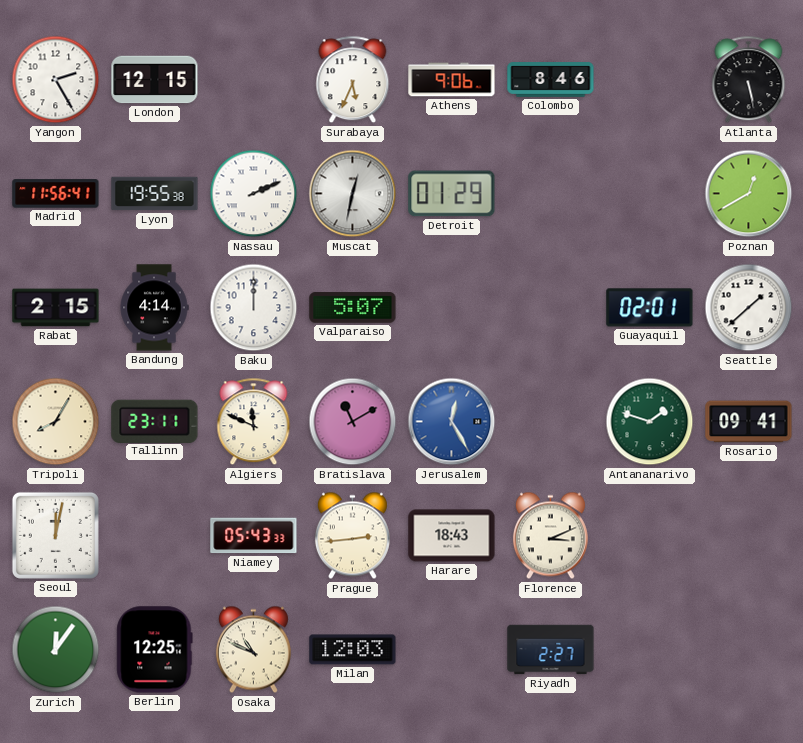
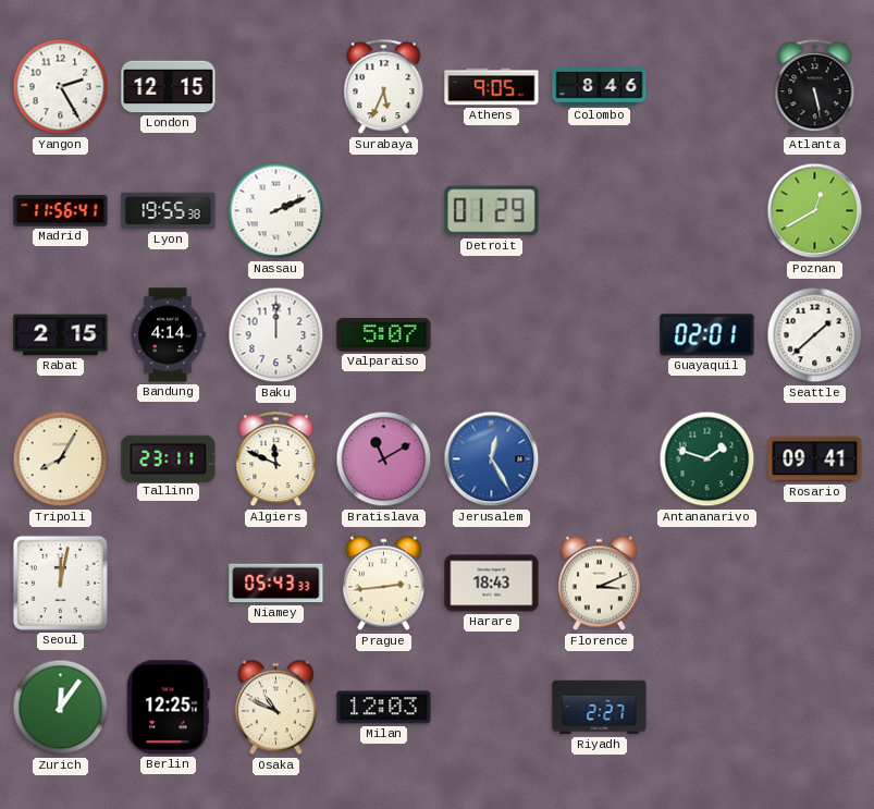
Athens: 9:06 -> 9:05 (492, 87)
Muscat: 12:32 -> none (353, 194)
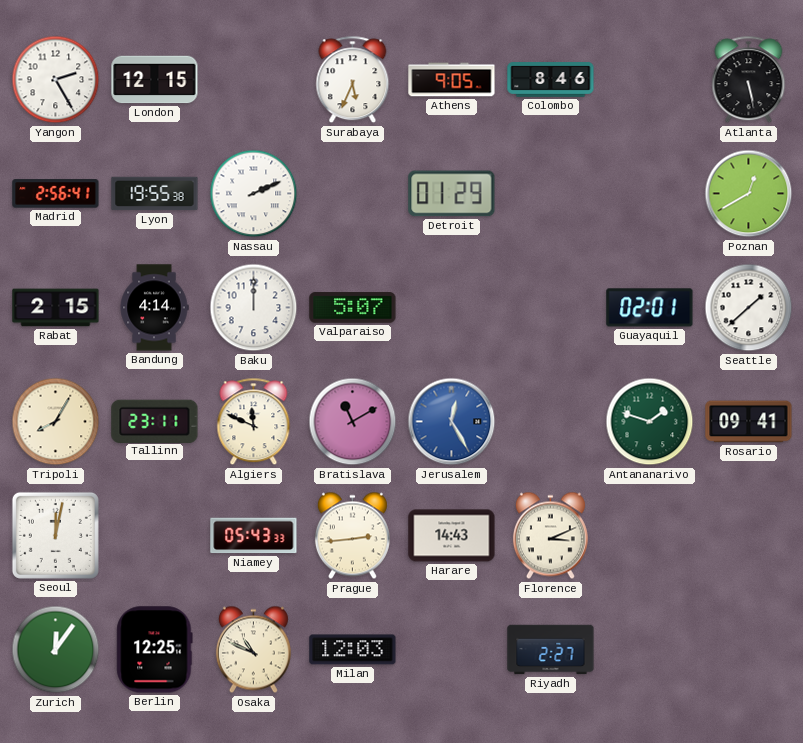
Madrid: 11:56 -> 2:56 (56, 194)
Harare: 18:43 -> 14:43 (452, 536)
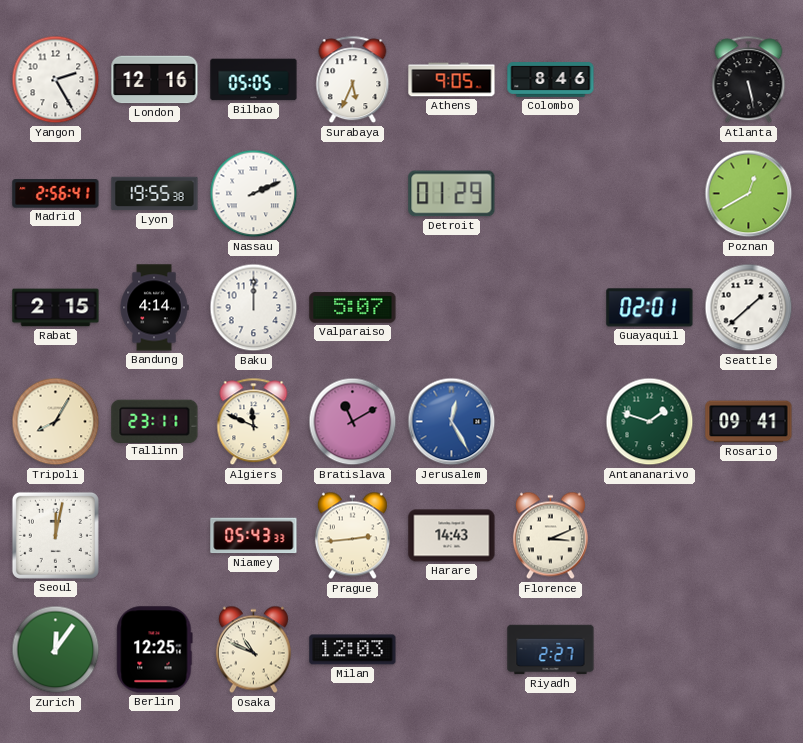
London: 12:15 -> 12:16 (155, 80)
Bilbao: none -> 05:05 (254, 80)
